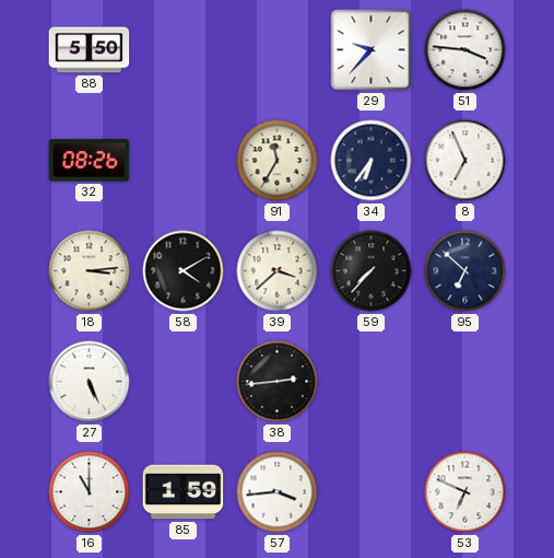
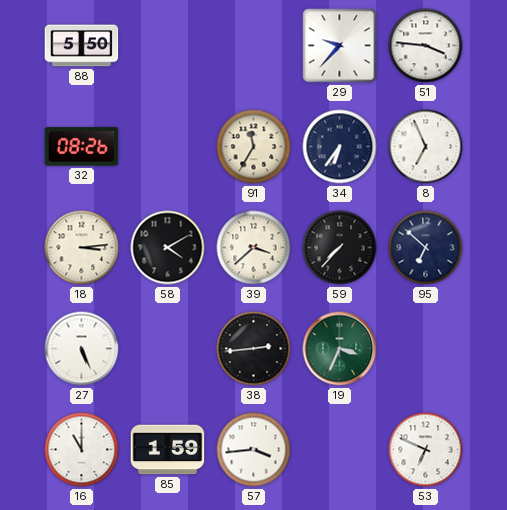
19: none -> 3:34 (340, 349)
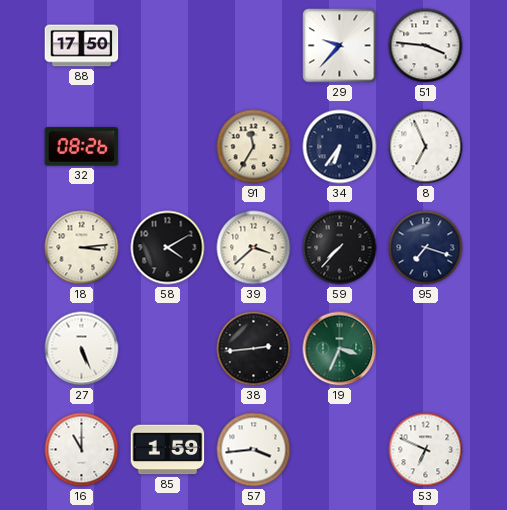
88: 5:50 -> 17:50 (82, 46)
95: 6:52 -> 7:18 (426, 248)
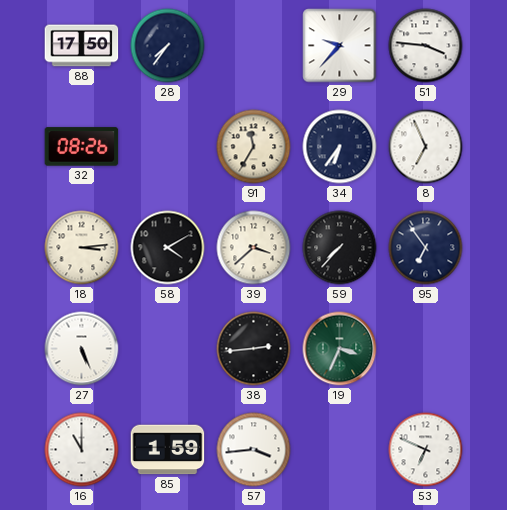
28: none -> 7:36 (168, 46)
95: 7:18 -> 6:54 (426, 248)
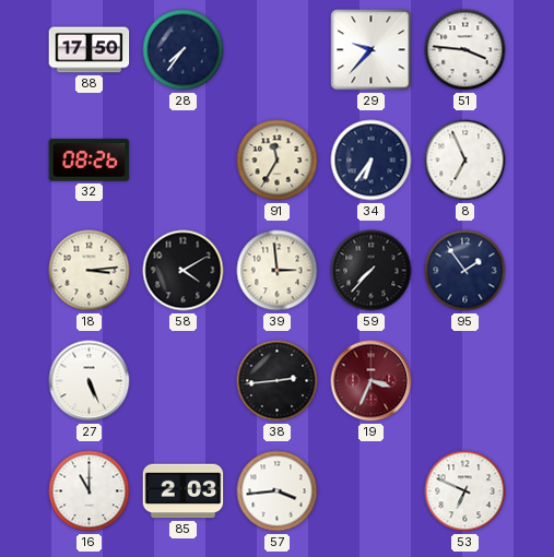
39: 3:38 -> 2:59 (278, 271)
95: 6:54 -> 1:54 (465, 271)
19 dial: green -> burgundy (372, 381)
85: 1:59 -> 2:03 (184, 491)
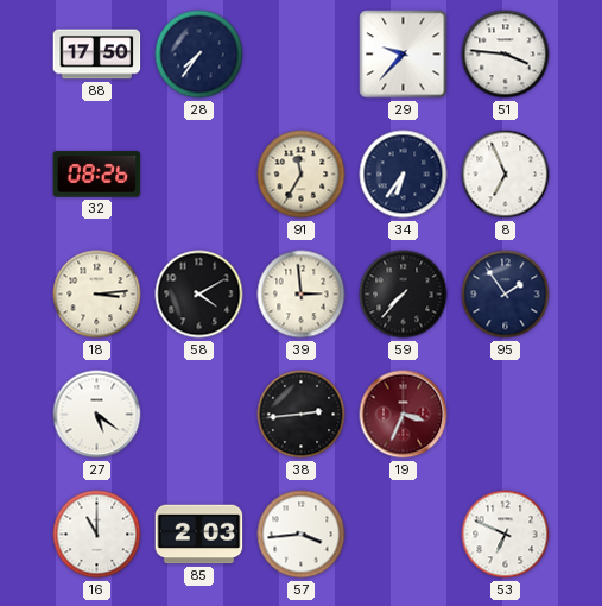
27: 5:26 -> 5:21 (97, 415)
